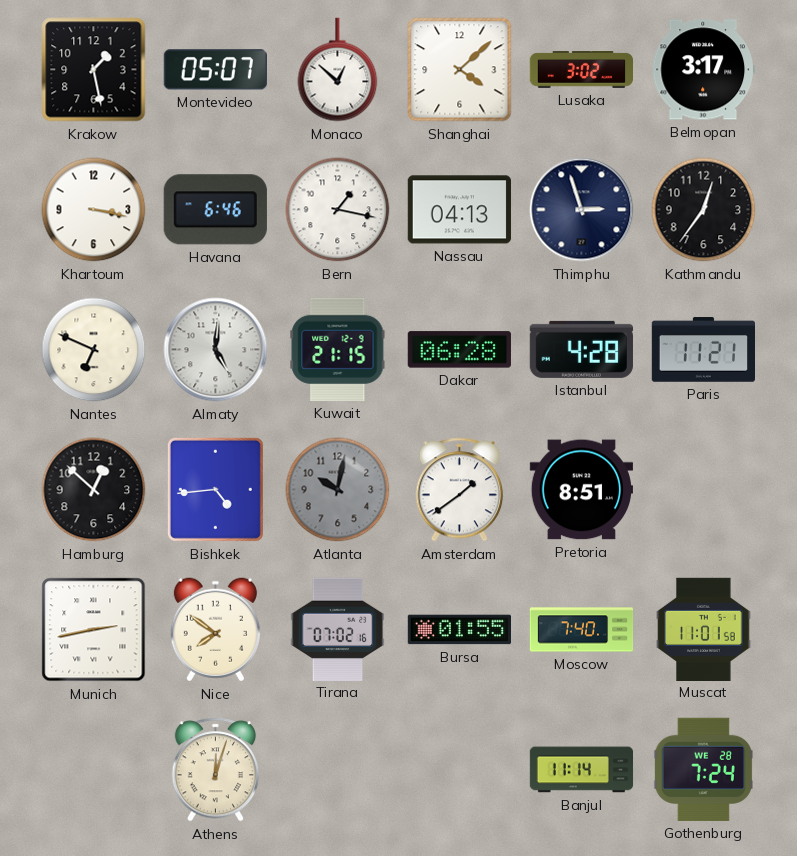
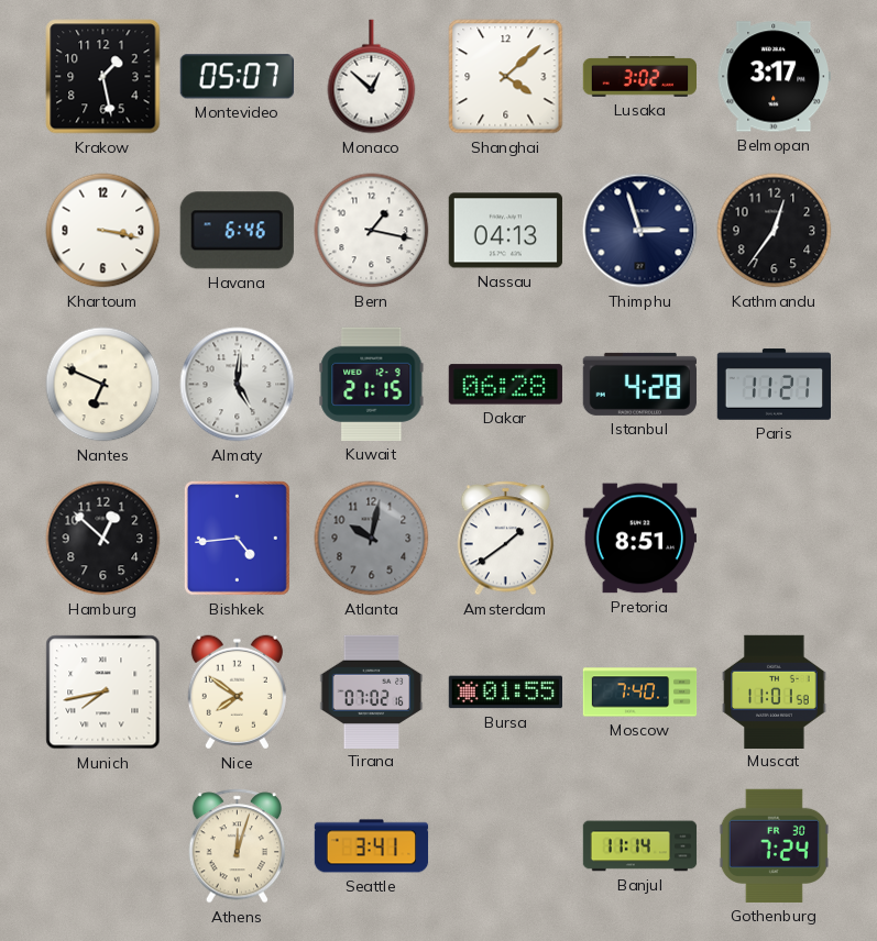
Munich: 2:43 -> 7:43 (103, 693)
Seattle: none -> 3:41 (372, 846)
Gothenburg date: WE 28 -> FR 30 (774, 845)
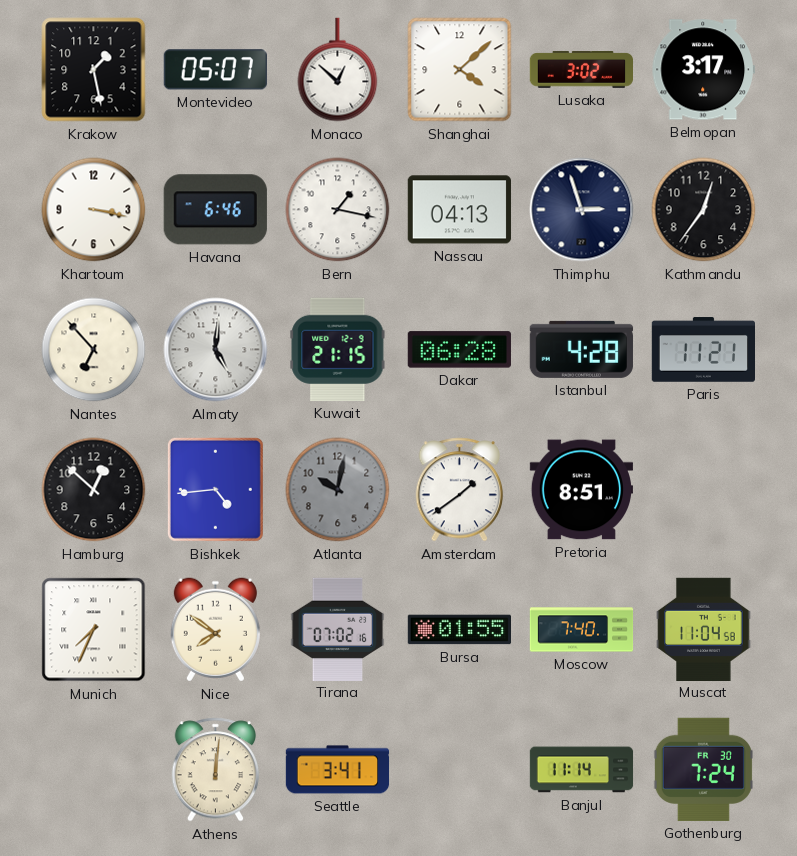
Nantes: 6:49 -> 6:53 (94, 350)
Munich: 7:43 -> 7:34 (94, 630)
Muscat: 11:01 -> 11:04 (704, 629)
Athens: 12:03 -> 12:01 (216, 770)
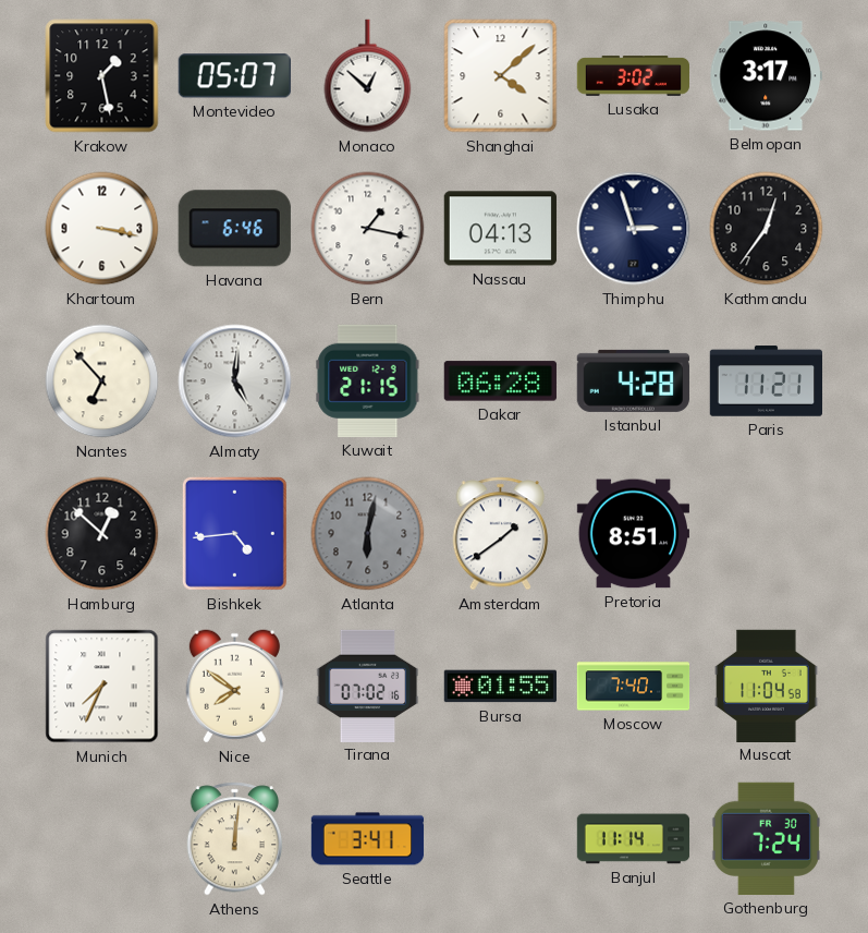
Atlanta: 10:02 -> 6:02 (368, 534)
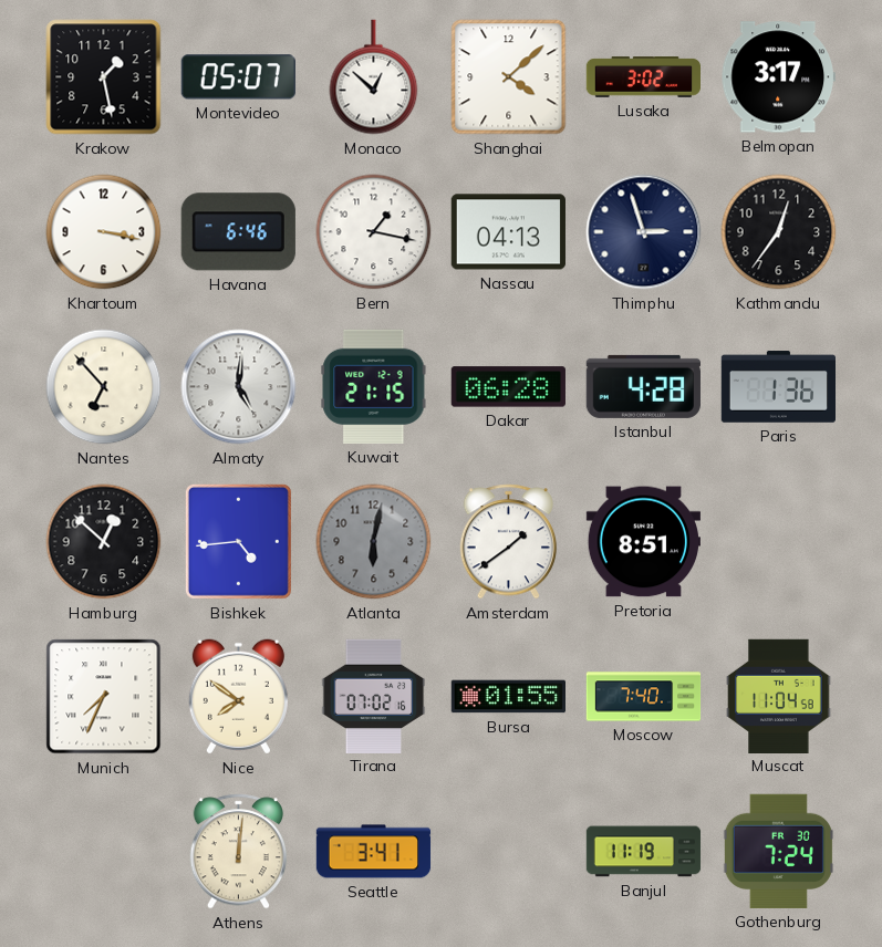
Paris: 11:21 -> 1:36 (778, 387)
Banjul: 11:14 -> 11:19 (644, 852)
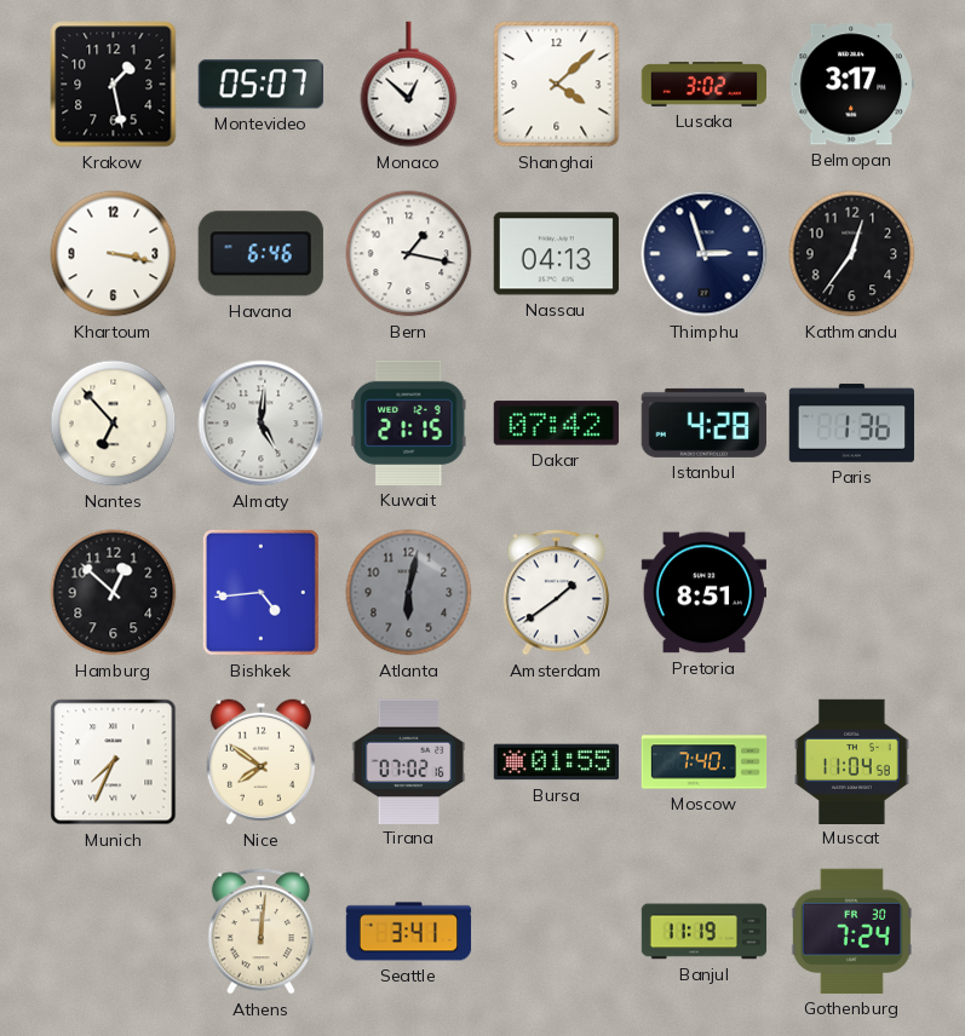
Dakar: 06:28 -> 07:42 (556, 424)
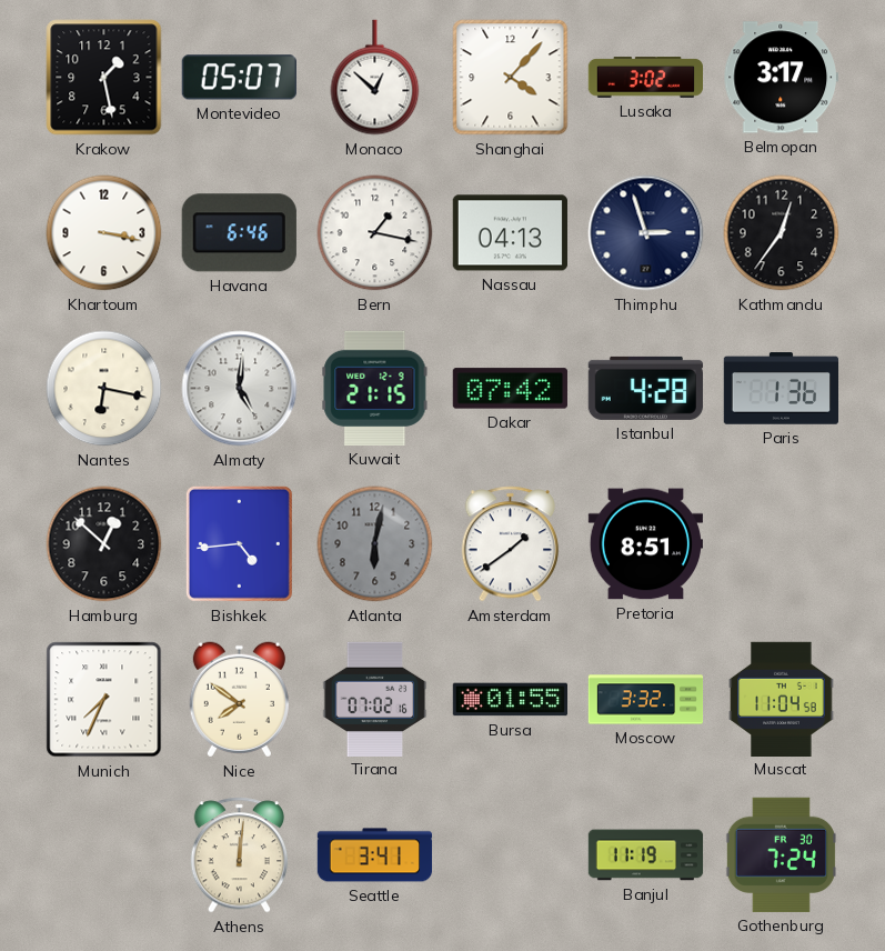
Shanghai: 4:08 -> 4:07 (511, 78)
Nantes: 6:53 -> 6:17 (104, 389)
Moscow: 7:40 -> 3:32 (646, 700)
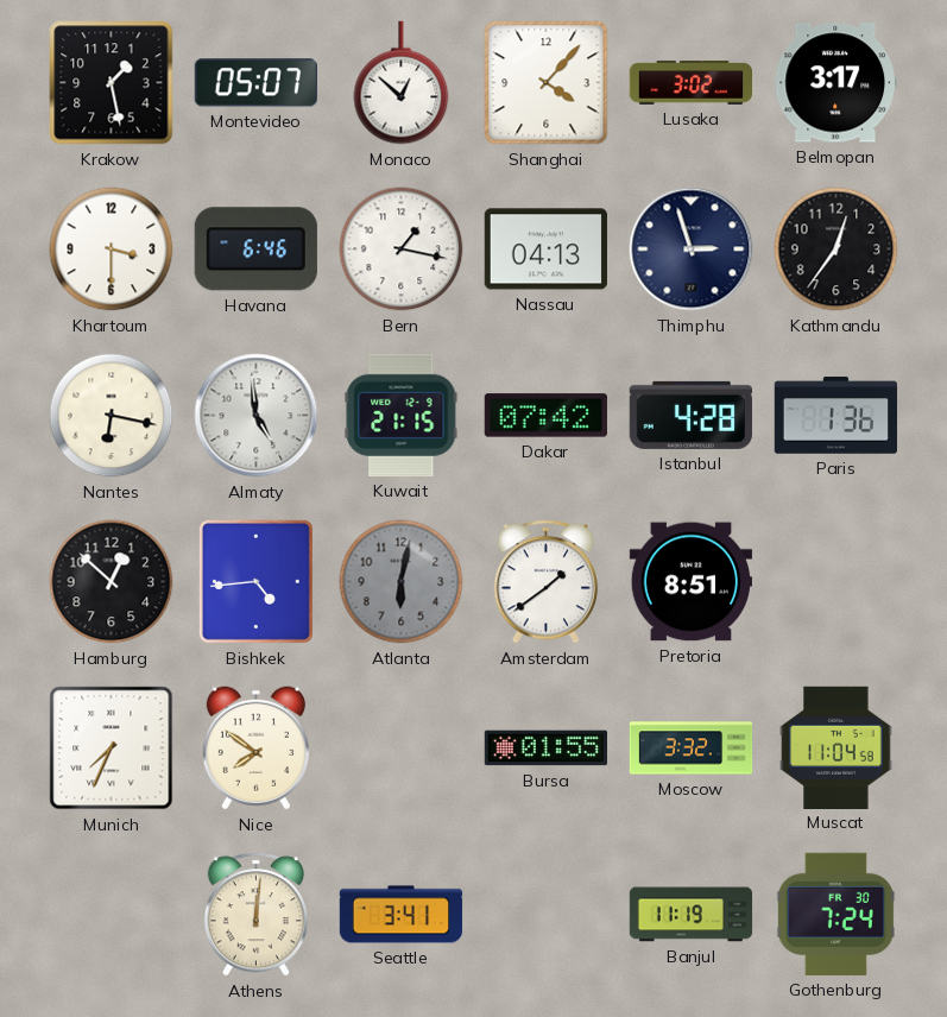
Khartoum: 3:17 -> 3:30 (112, 249)
Almaty: 5:01 -> 4:59 (257, 416)
Tirana: 07:02 -> none (375, 699)
